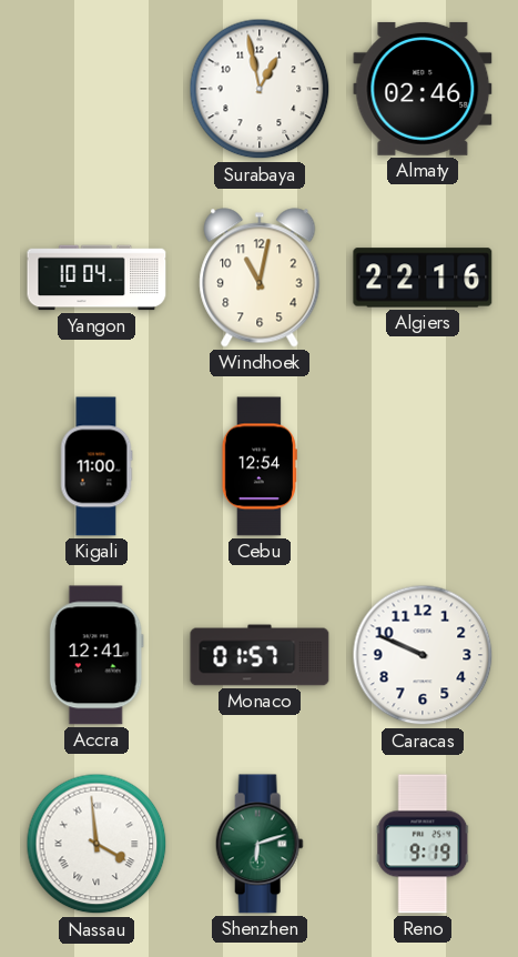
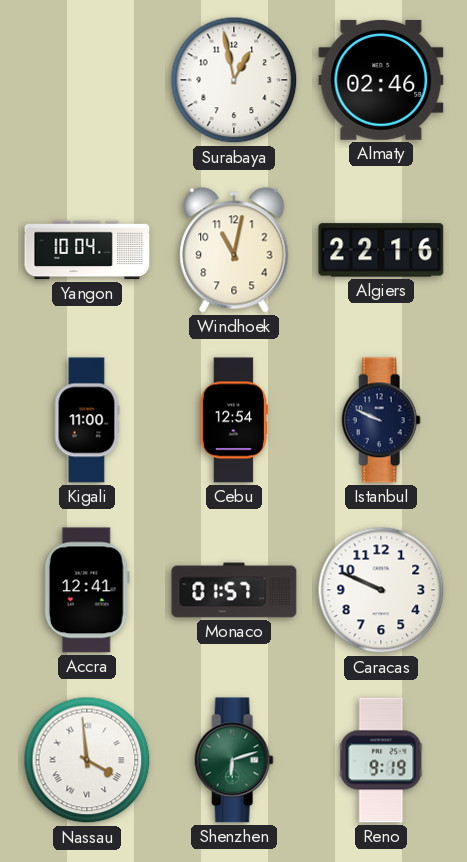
Istanbul: none -> 9:49 (381, 420)
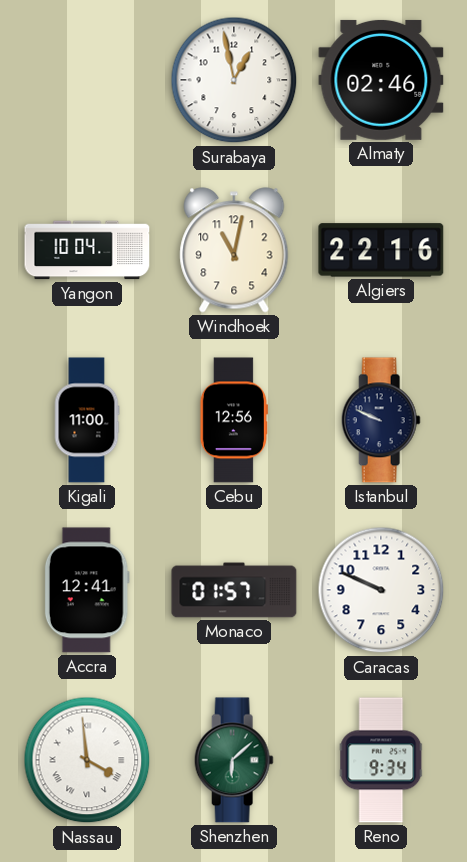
Cebu: 12:54 -> 12:56 (234, 420)
Shenzhen: 6:12 -> 6:08 (234, 760)
Reno: 9:19 -> 9:34 (381, 760)
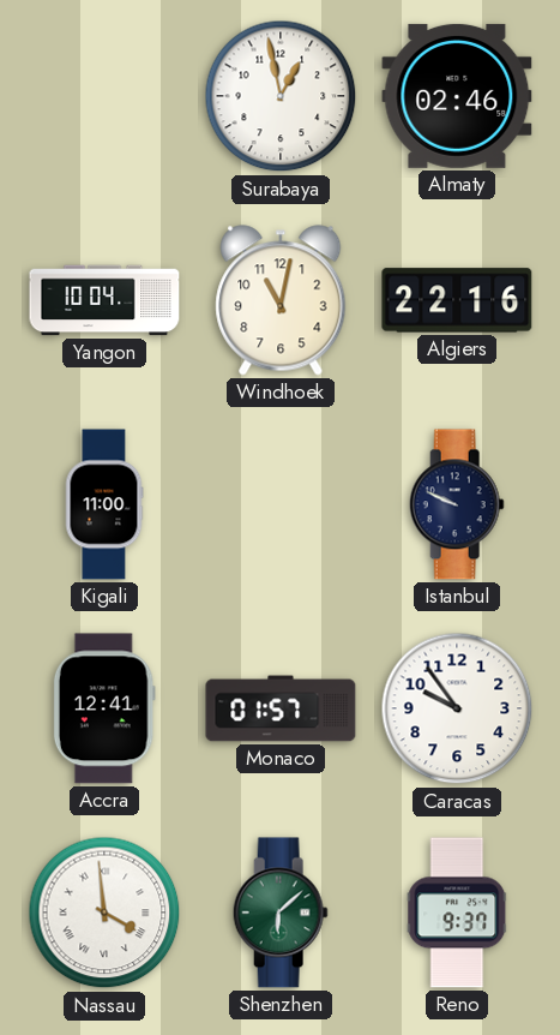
Cebu: 12:56 -> none (234, 420)
Caracas: 9:49 -> 9:54 (457, 708)
Reno: 9:34 -> 9:37 (457, 913)
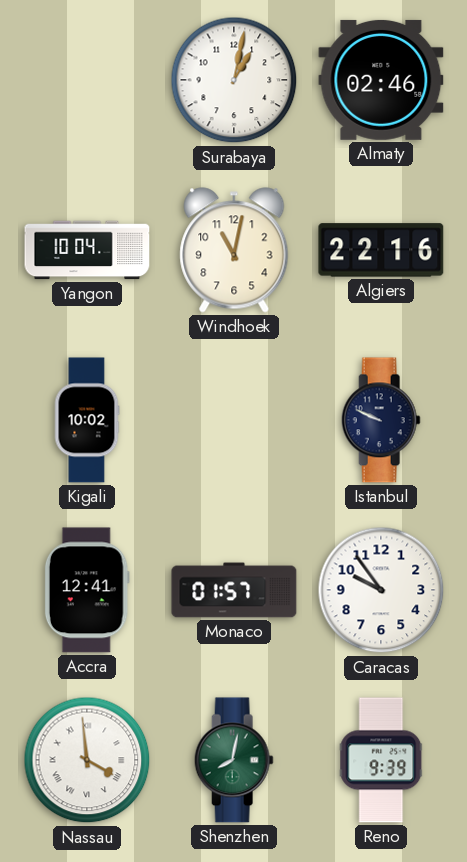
Surabaya: 12:58 -> 1:02 (234, 80)
Kigali: 11:00 -> 10:02 (87, 420)
Shenzhen: 6:08 -> 8:02 (234, 760)
Reno: 9:37 -> 9:39 (381, 760)
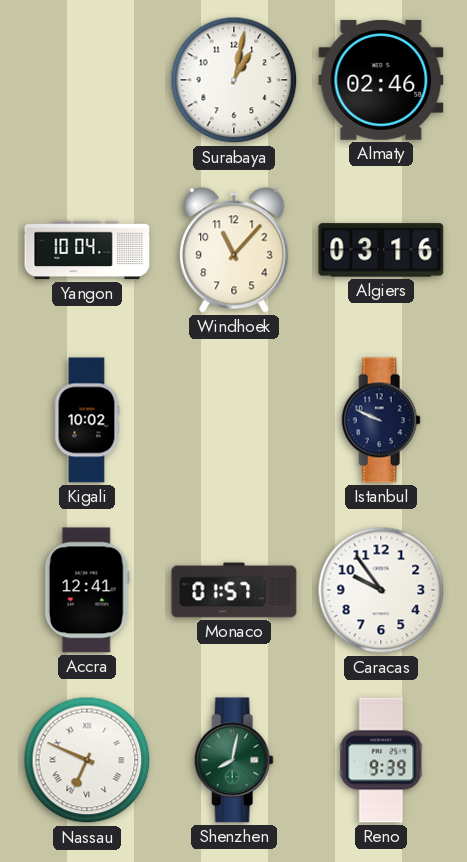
Windhoek: 11:02 -> 11:07 (234, 250)
Algiers: 22:16 -> 03:16 (381, 250)
Nassau: 3:59 -> 6:49 (87, 760)
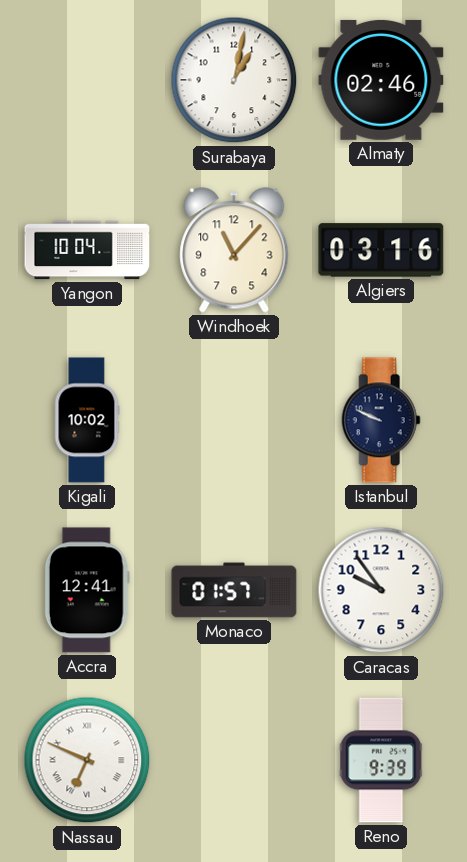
Shenzhen: 8:02 -> none (234, 760)
